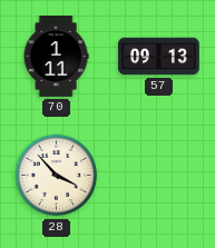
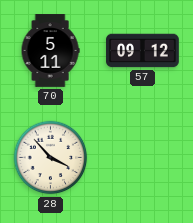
70: 1:11 -> 5:11 (50, 51)
57: 09:13 -> 09:12 (143, 51)
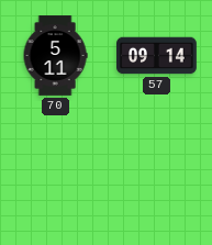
57: 09:12 -> 09:14 (157, 56)
28: 3:53 -> none (51, 158)
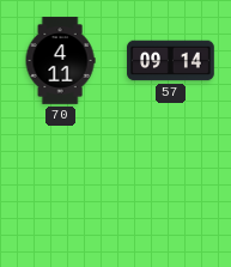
70: 5:11 -> 4:11 (60, 61)
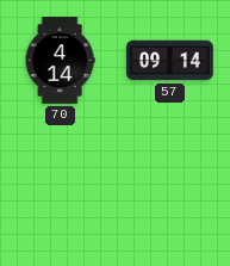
70: 4:11 -> 4:14 (60, 61)
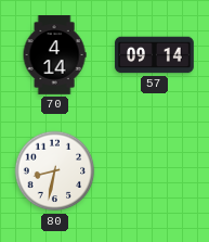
80: none -> 8:32 (55, 171)
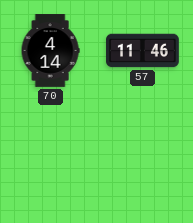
57: 09:14 -> 11:46 (143, 51)
80: 8:32 -> none (55, 171)
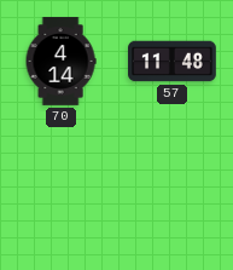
57: 11:46 -> 11:48 (173, 62)
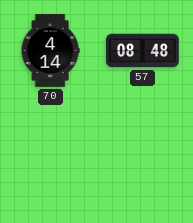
57: 11:48 -> 08:48 (143, 51)
